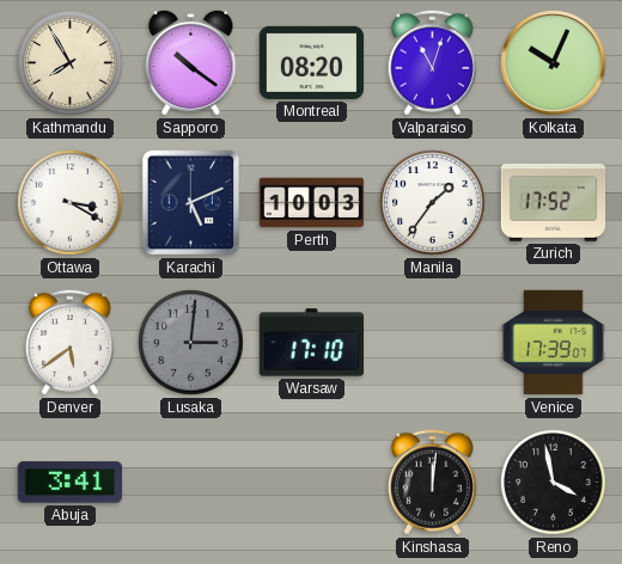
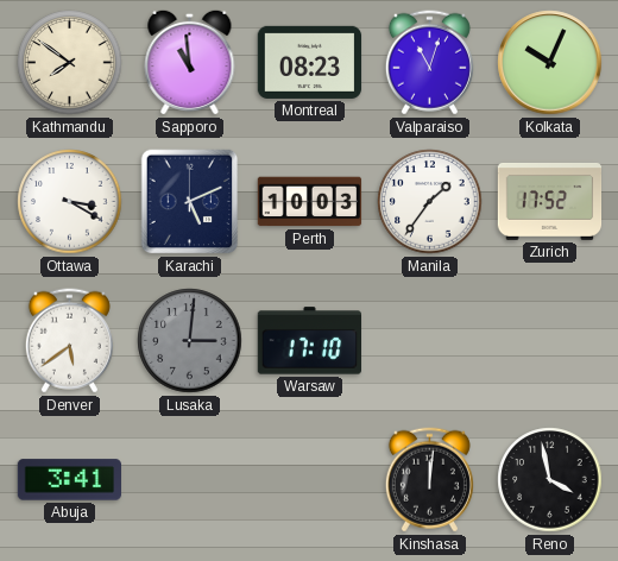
Kathmandu: 7:55 -> 7:51 (70, 63)
Sapporo: 10:21 -> 10:59 (190, 62)
Montreal: 08:20 -> 08:23 (310, 62)
Venice: 17:39 -> none (554, 343)
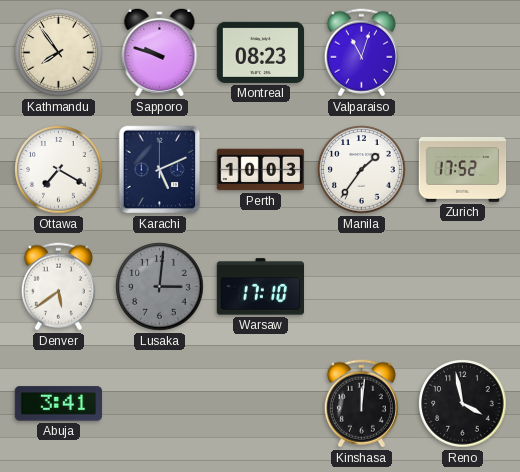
Kathmandu: 7:51 -> 7:54 (59, 53)
Sapporo: 10:59 -> 9:48 (160, 52)
Kolkata: 10:04 -> none (550, 63)
Ottawa: 3:20 -> 7:20 (59, 170)
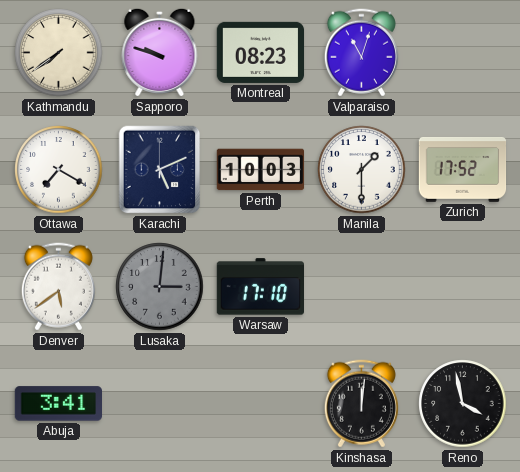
Kathmandu: 7:54 -> 7:39 (59, 53)
Manila: 1:36 -> 1:30 (362, 170)
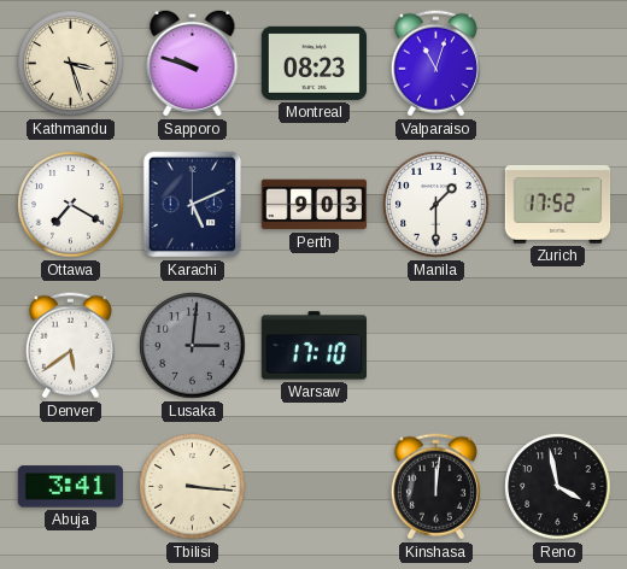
Kathmandu: 7:39 -> 3:27 (71, 64)
Perth: 10:03 -> 9:03 (315, 205)
Tbilisi: none -> 3:16 (193, 487)
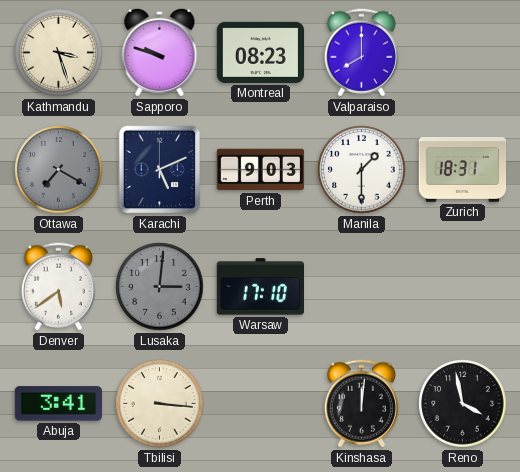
Valparaiso: 11:03 -> 8:00 (361, 53)
Ottawa dial: white -> grey (59, 170)
Zurich: 17:52 -> 18:31 (463, 170)
